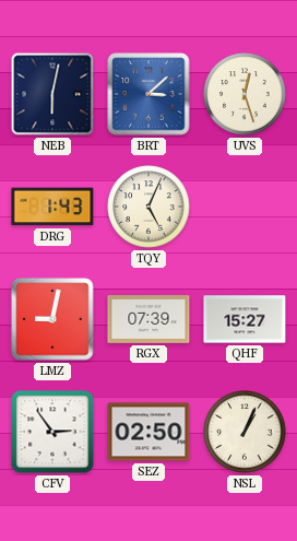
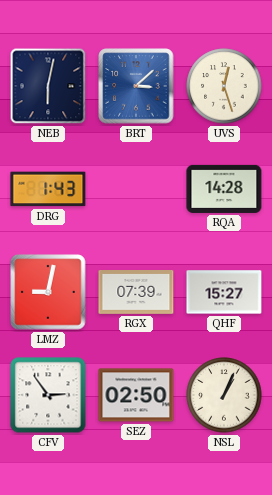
TQY: 5:04 -> none (148, 207)
RQA: none -> 14:28 (224, 189)
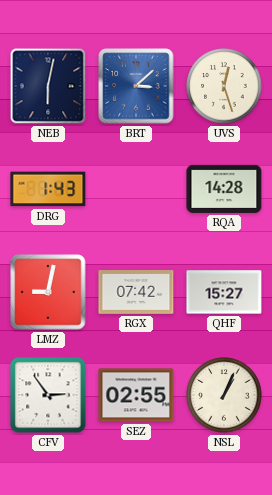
RGX: 07:39 -> 07:42 (136, 293)
SEZ: 02:50 -> 02:55 (136, 395)
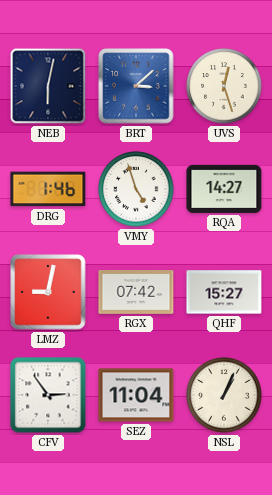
DRG: 1:43 -> 1:46 (48, 189)
VMY: none -> 4:57 (136, 189)
RQA: 14:28 -> 14:27 (224, 189)
SEZ: 02:55 -> 11:04 (136, 395)
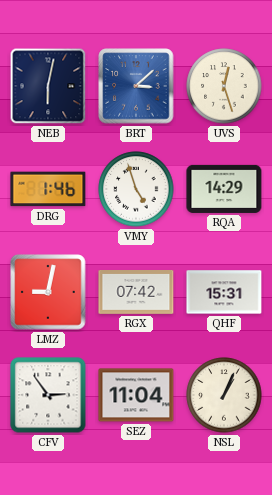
RQA: 14:27 -> 14:29 (224, 189)
QHF: 15:27 -> 15:31 (224, 292)
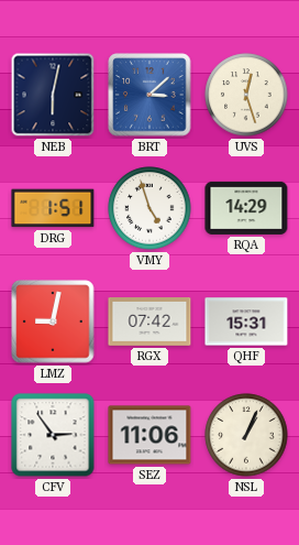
DRG: 1:46 -> 1:51 (53, 208)
SEZ: 11:04 -> 11:06 (149, 435)
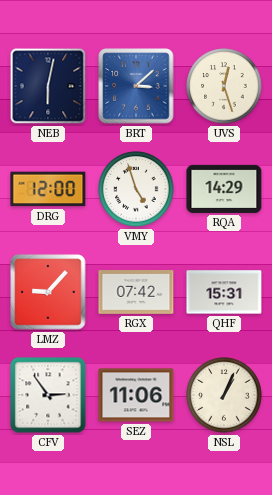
DRG: 1:51 -> 12:00 (48, 189)
LMZ: 9:02 -> 9:07 (48, 292)
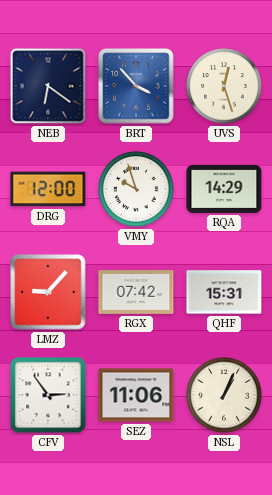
NEB: 6:02 -> 6:21 (48, 86)
BRT: 3:08 -> 3:53 (136, 86)
VMY: 4:57 -> 9:57 (136, 189)
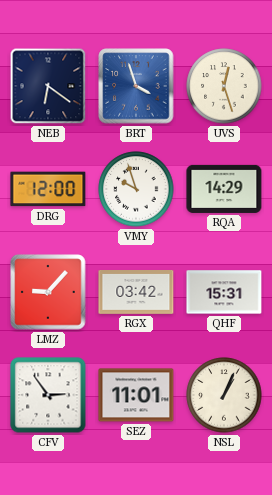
BRT: 3:53 -> 3:57 (136, 86)
RGX: 07:42 -> 03:42 (136, 293)
SEZ: 11:06 -> 11:01 (136, 395)
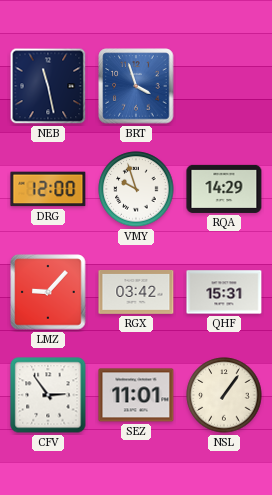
NEB: 6:21 -> 11:28 (48, 86)
UVS: 12:27 -> none (224, 86)
NSL: 1:04 -> 1:06 (224, 395)
